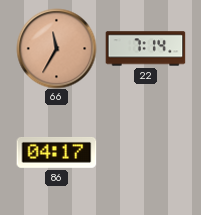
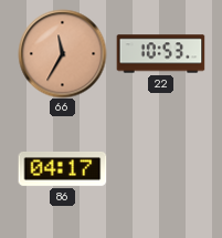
22: 7:14 -> 10:53 (160, 54)
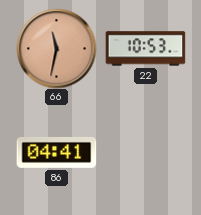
66: 11:35 -> 11:32 (56, 48)
86: 04:17 -> 04:41 (56, 152)
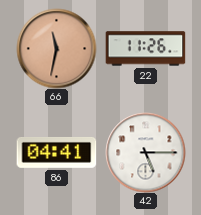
22: 10:53 -> 11:26 (145, 49)
42: none -> 5:15 (145, 152)
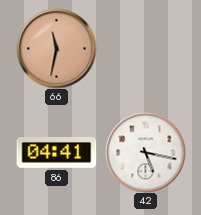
22: 11:26 -> none (145, 49)
42: 5:15 -> 5:17 (145, 152)
